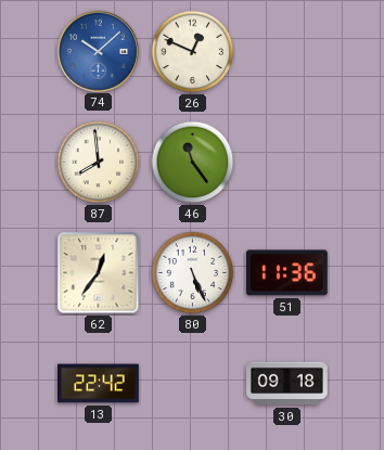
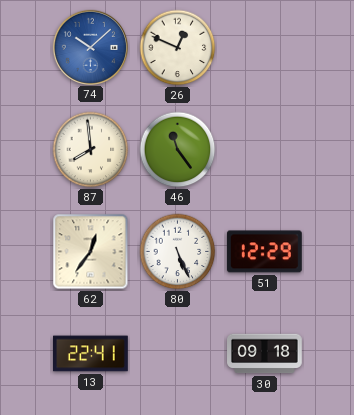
51: 11:36 -> 12:29 (264, 252)
13: 22:42 -> 22:41 (91, 354)
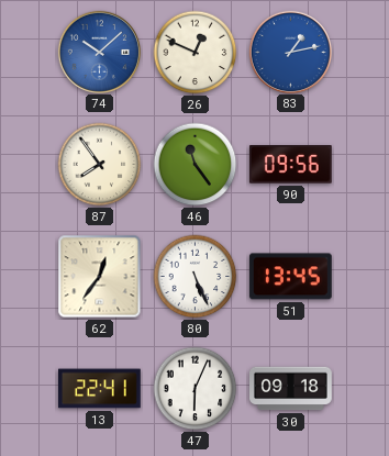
83: none -> 1:13 (290, 52)
87: 7:59 -> 7:54 (100, 165)
90: none -> 09:56 (290, 165)
51: 12:29 -> 13:45 (290, 277)
47: none -> 6:04 (196, 389)
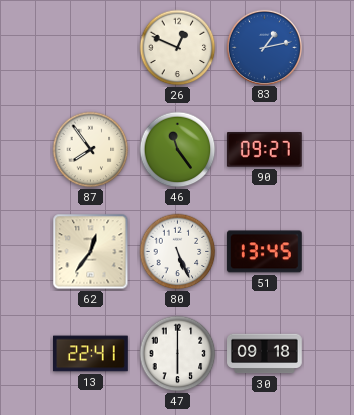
74: 10:08 -> none (99, 52)
90: 09:56 -> 09:27 (264, 150)
47: 6:04 -> 6:00 (178, 354)
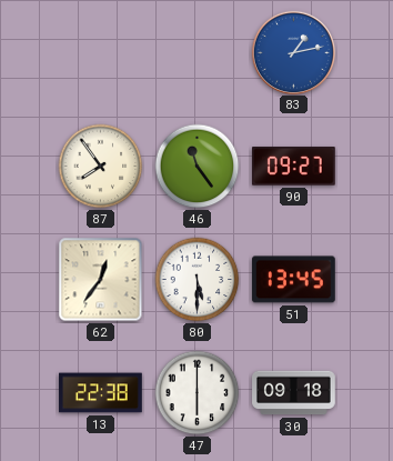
26: 12:49 -> none (178, 48)
80: 5:26 -> 5:30 (198, 280)
13: 22:41 -> 22:38 (101, 393)
